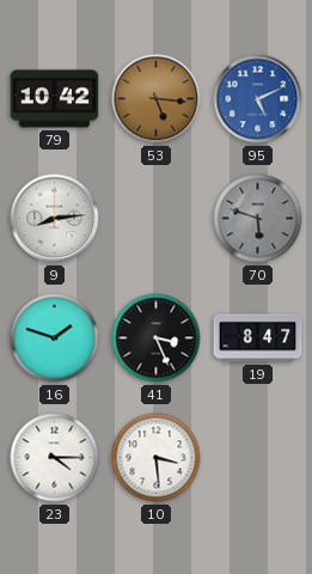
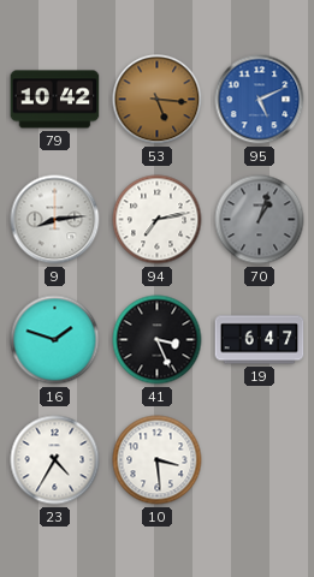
94: none -> 7:13 (158, 220)
70: 5:48 -> 1:03 (260, 220)
19: 8:47 -> 6:47 (260, 340)
23: 4:15 -> 4:35 (55, 460)
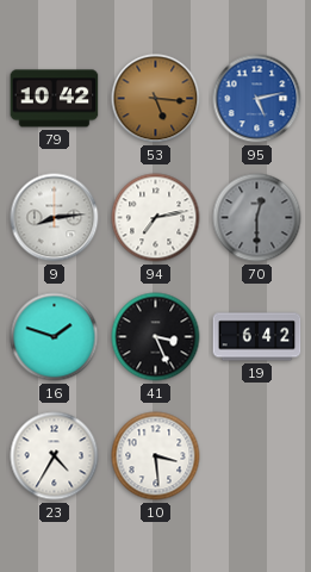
95: 5:11 -> 5:13 (257, 99)
70: 1:03 -> 12:30 (257, 218)
19: 6:47 -> 6:42 (257, 337)
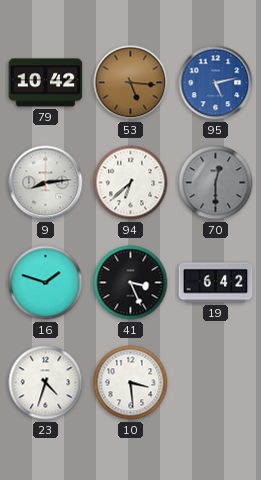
94: 7:13 -> 6:38 (131, 183)
23: 4:35 -> 4:33 (46, 383)
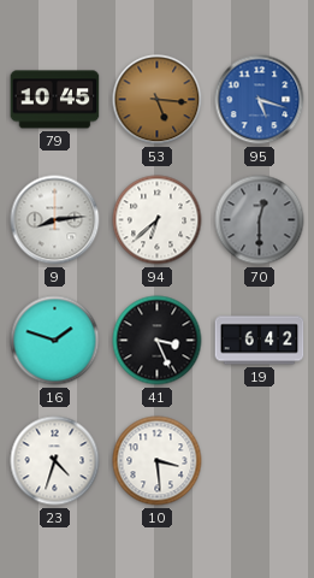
79: 10:42 -> 10:45 (55, 100)
95: 5:13 -> 5:18 (260, 100)
